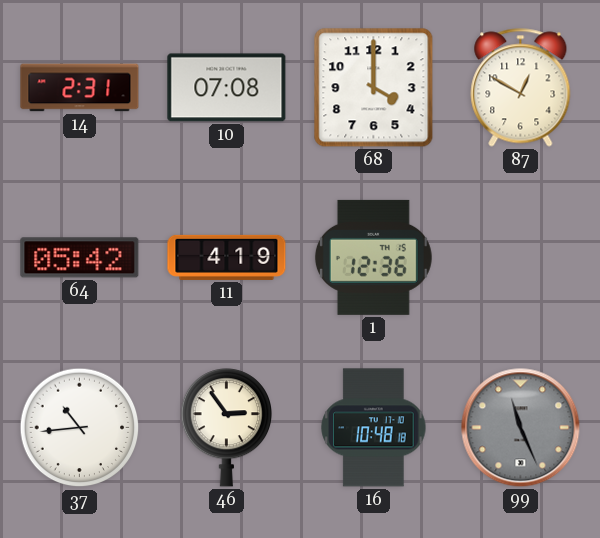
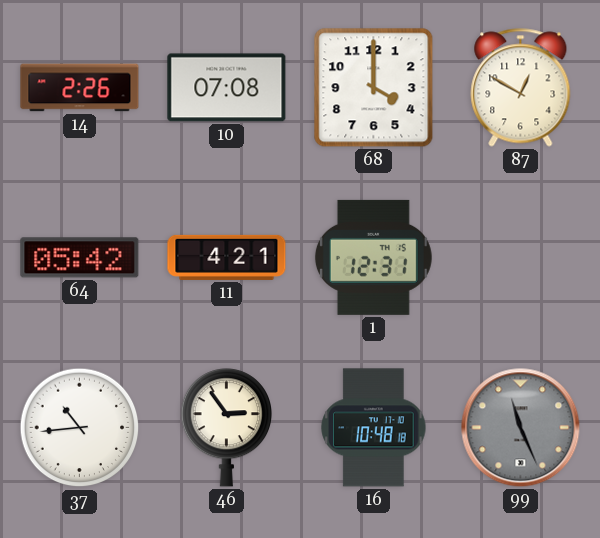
14: 2:31 -> 2:26 (80, 88)
11: 4:19 -> 4:21 (227, 257)
1: 12:36 -> 12:31 (373, 257)
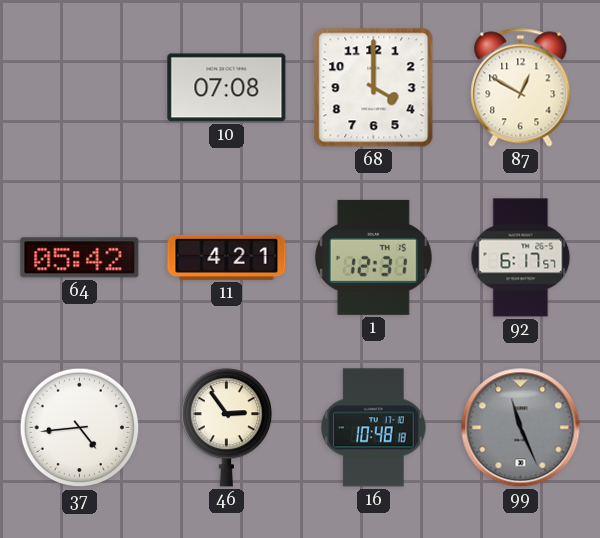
14: 2:26 -> none (80, 88)
92: none -> 6:17 (521, 258)
37: 10:44 -> 4:44 (80, 428)
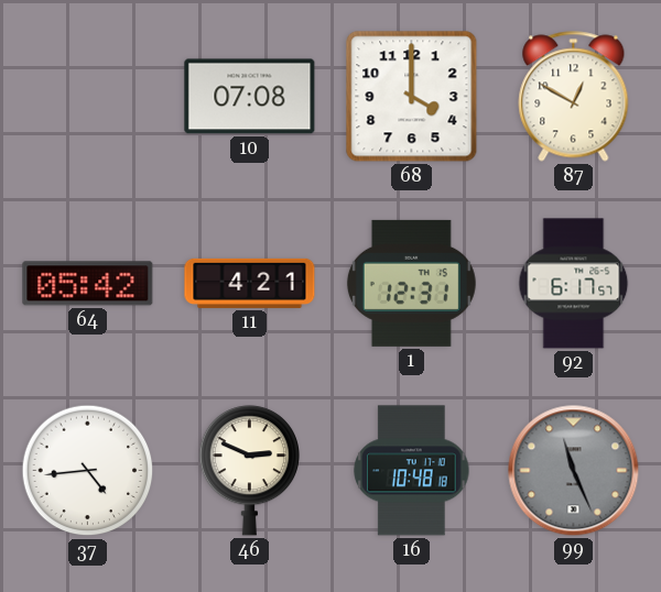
46: 2:54 -> 2:49 (249, 471)
